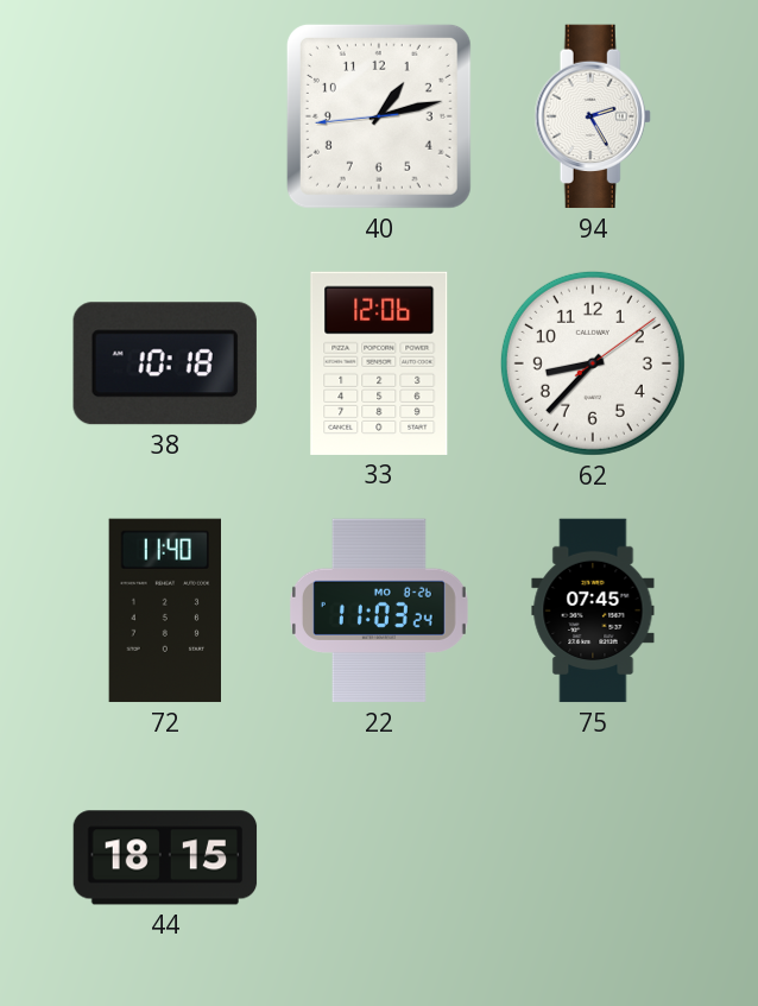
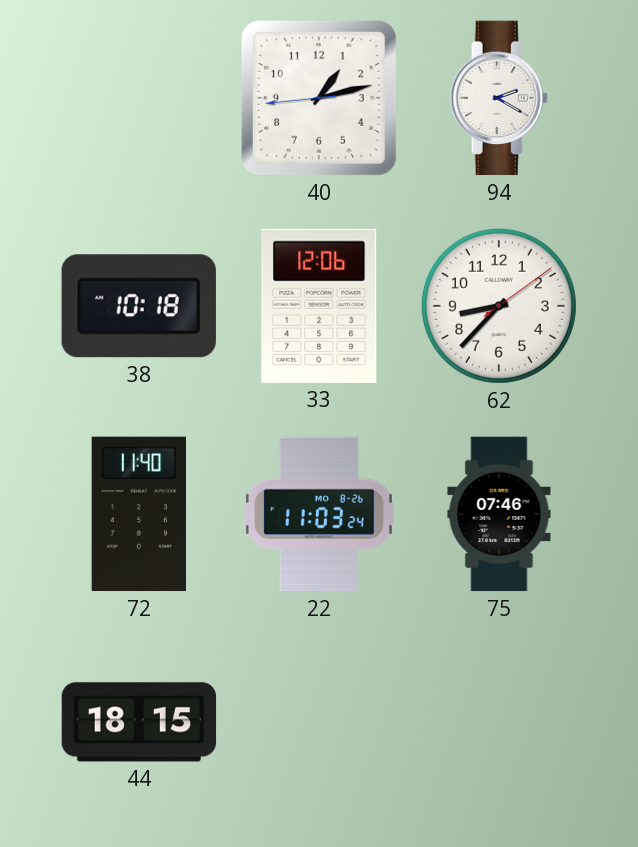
94: 2:25 -> 2:20 (499, 98)
75: 07:45 -> 07:46 (499, 514)
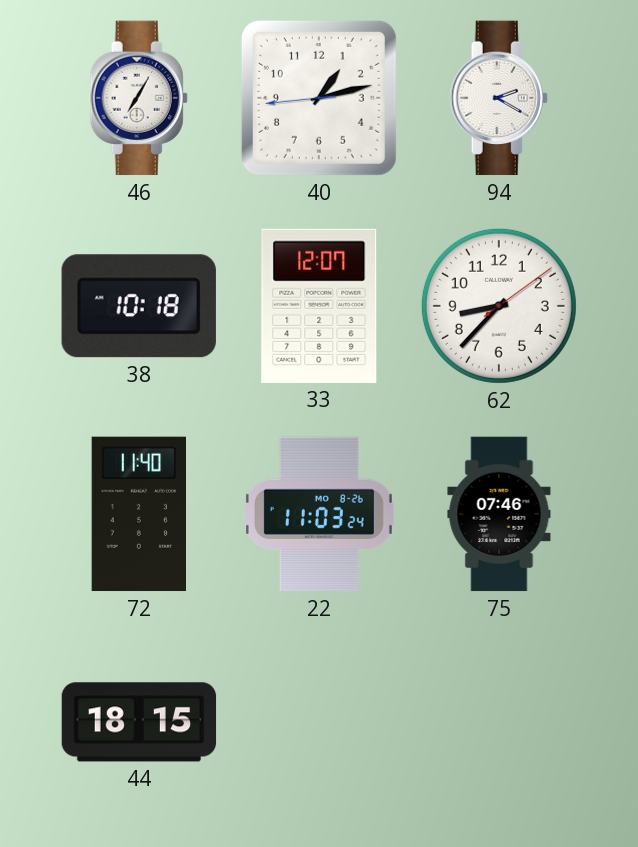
46: none -> 7:05 (139, 98)
33: 12:06 -> 12:07 (319, 306)
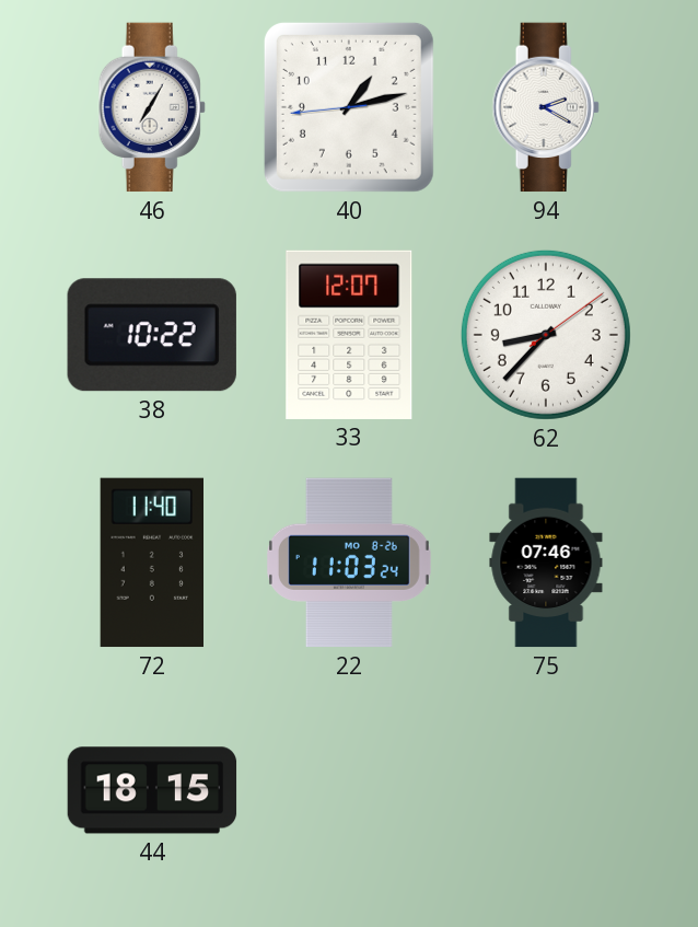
38: 10:18 -> 10:22 (152, 335)
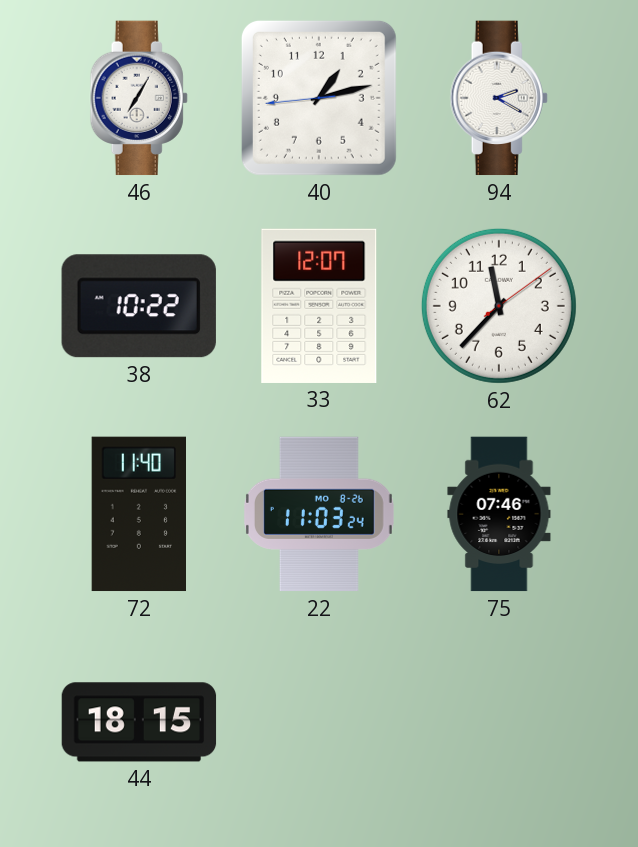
62: 8:37 -> 11:37 (499, 306)
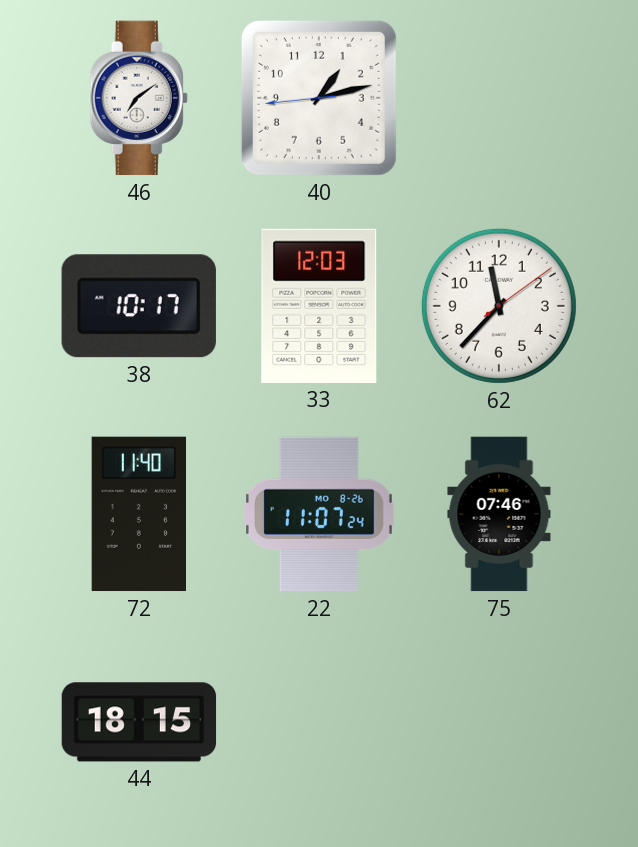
46: 7:05 -> 7:09 (139, 98)
94: 2:20 -> none (499, 98)
38: 10:22 -> 10:17 (139, 306)
33: 12:07 -> 12:03 (319, 306)
22: 11:03 -> 11:07 (319, 514)
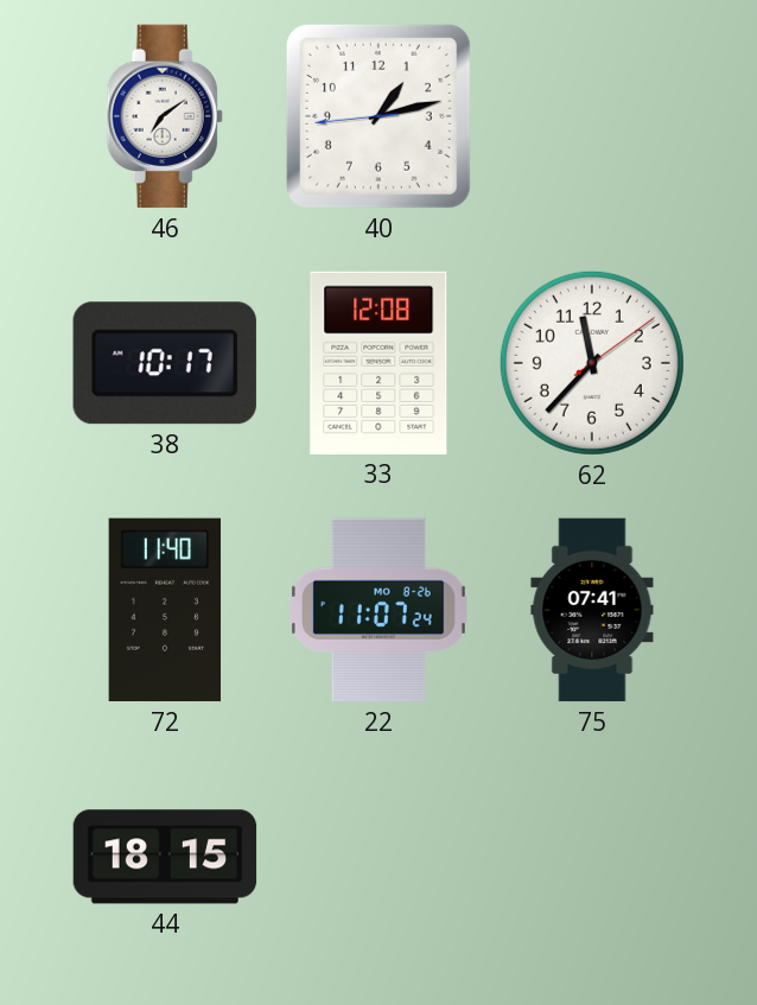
33: 12:03 -> 12:08 (378, 363)
75: 07:46 -> 07:41 (592, 610)
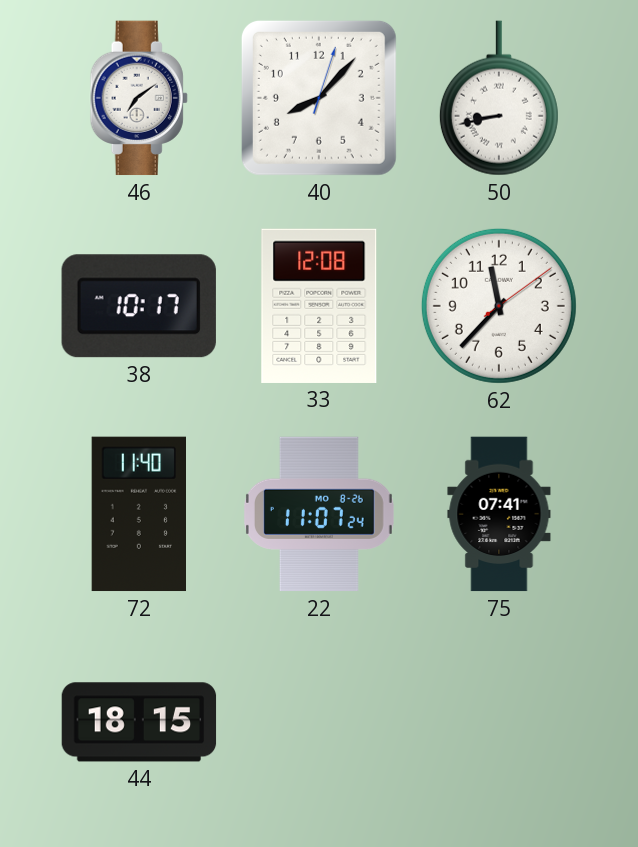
40: 1:12 -> 8:07 (319, 98)
50: none -> 8:43 (499, 98)
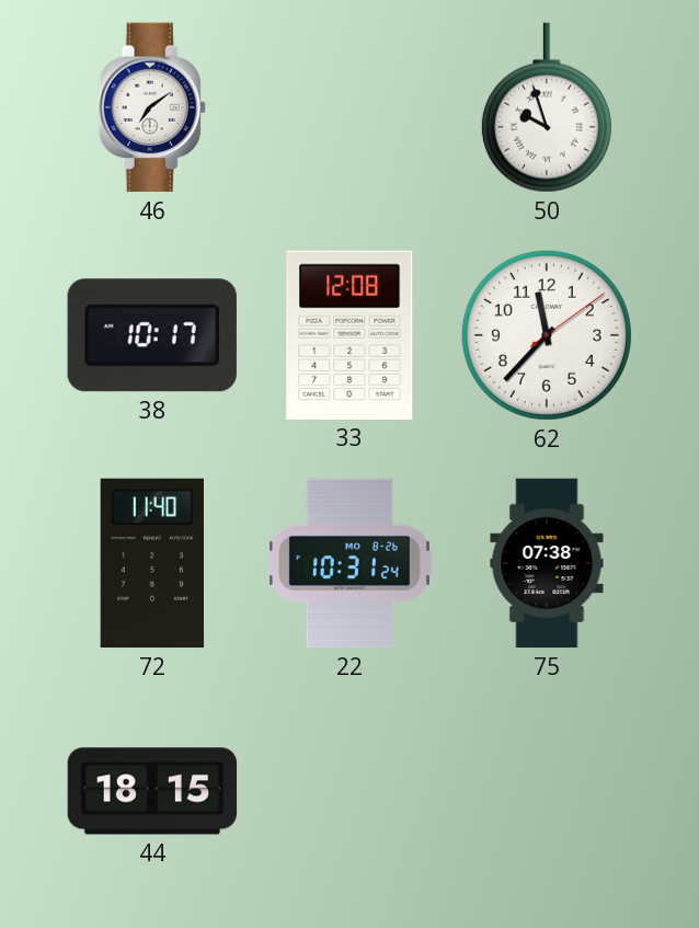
40: 8:07 -> none (319, 98)
50: 8:43 -> 9:57 (547, 107)
22: 11:07 -> 10:31 (349, 563)
75: 07:41 -> 07:38 (547, 563)
